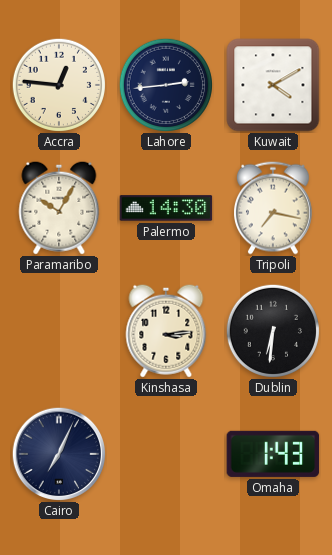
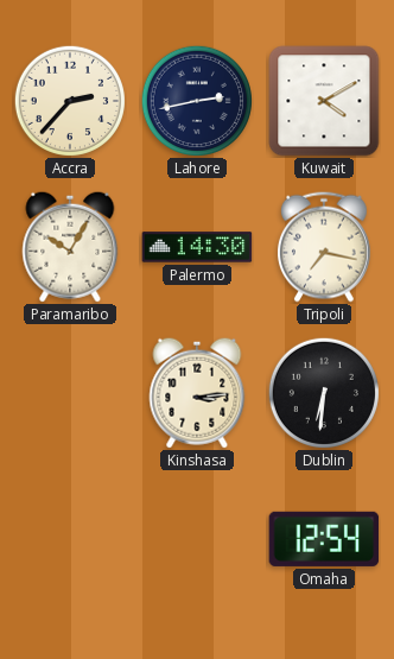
Accra: 12:46 -> 2:37 (70, 101)
Lahore: 2:44 -> 2:43 (197, 101)
Cairo: 7:04 -> none (59, 454)
Omaha: 1:43 -> 12:54 (324, 539)
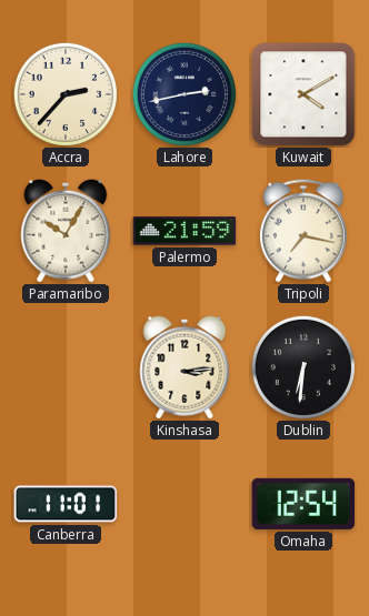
Palermo: 14:30 -> 21:59 (184, 231)
Canberra: none -> 11:01 (66, 504)
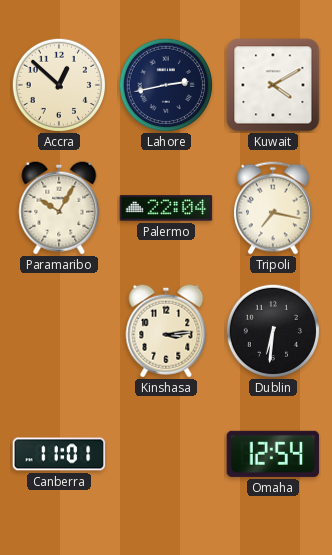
Accra: 2:37 -> 12:52 (59, 85)
Palermo: 21:59 -> 22:04 (166, 208)
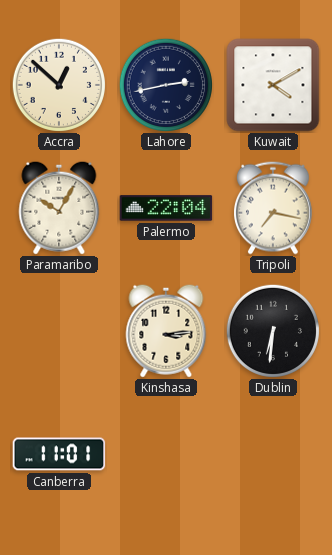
Omaha: 12:54 -> none (273, 454)
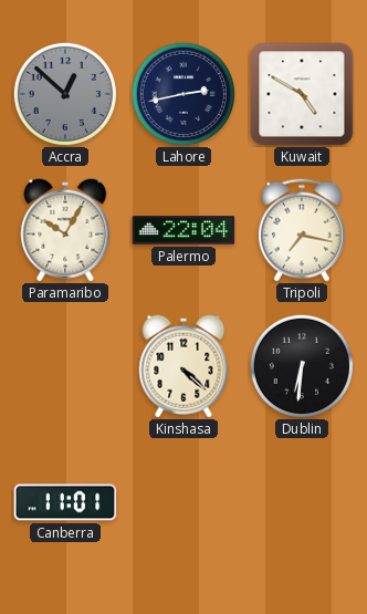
Accra dial: cream -> grey (65, 94)
Kuwait: 4:10 -> 4:50 (302, 94)
Kinshasa: 3:14 -> 4:22 (183, 366)
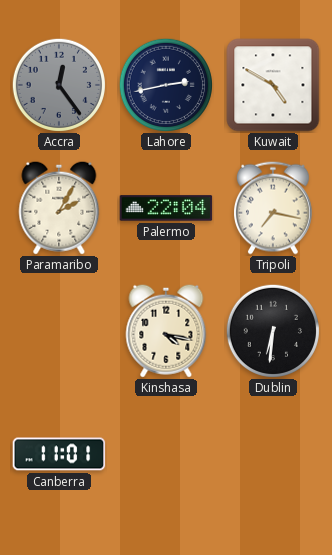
Accra: 12:52 -> 12:24 (59, 85)
Paramaribo: 10:05 -> 2:05 (59, 208)
Kinshasa: 4:22 -> 4:17 (166, 331)
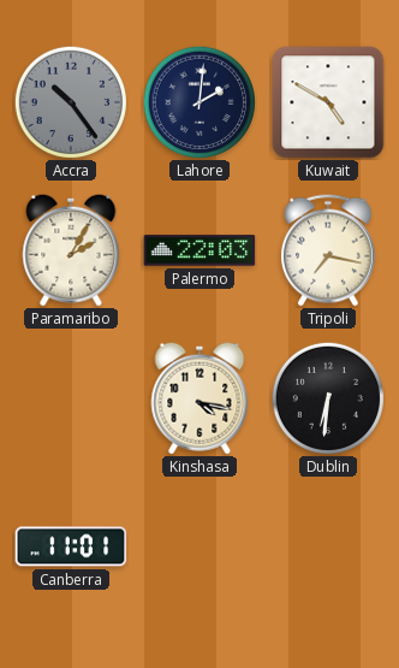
Accra: 12:24 -> 10:24 (71, 102)
Lahore: 2:43 -> 2:01 (199, 102)
Palermo: 22:04 -> 22:03 (199, 250)
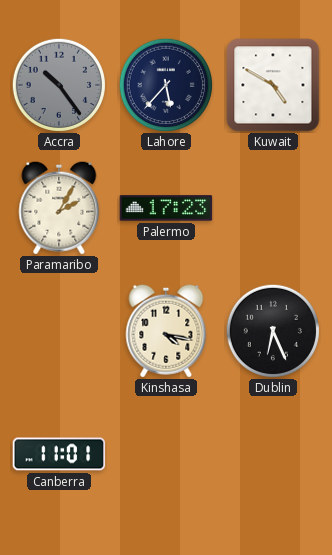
Lahore: 2:01 -> 5:37 (166, 85)
Palermo: 22:03 -> 17:23 (166, 208)
Tripoli: 7:17 -> none (329, 250)
Dublin: 6:31 -> 6:26 (273, 331)
